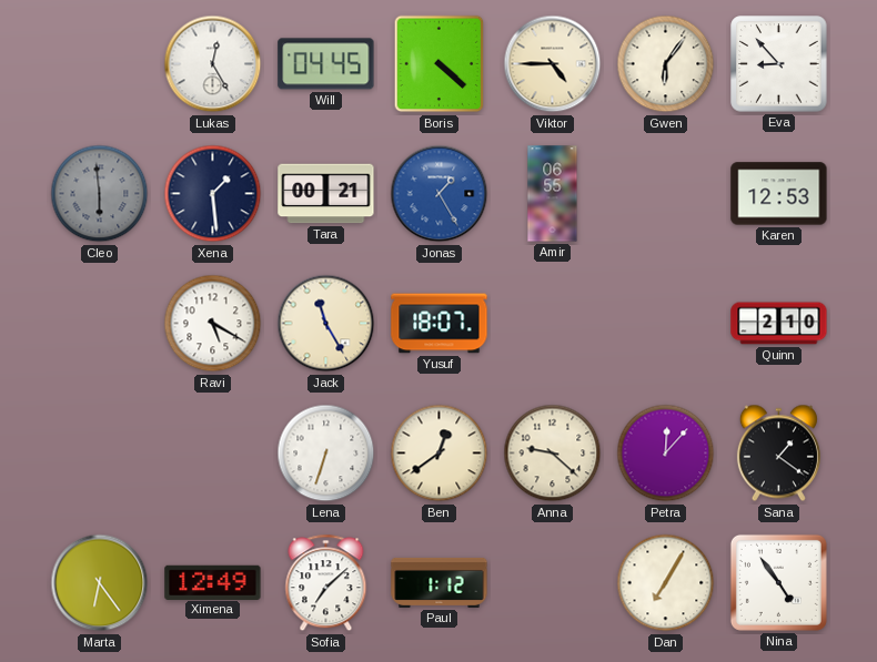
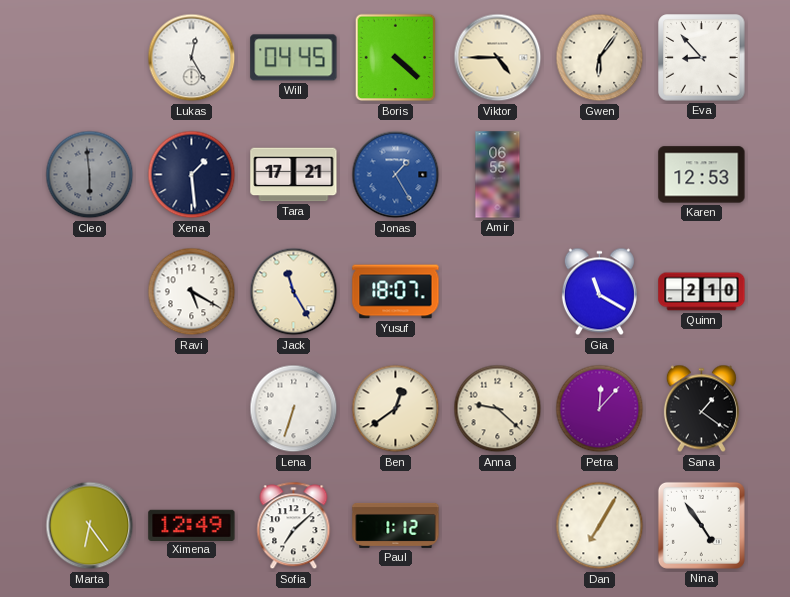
Tara: 00:21 -> 17:21 (294, 175)
Gia: none -> 11:20 (599, 292)
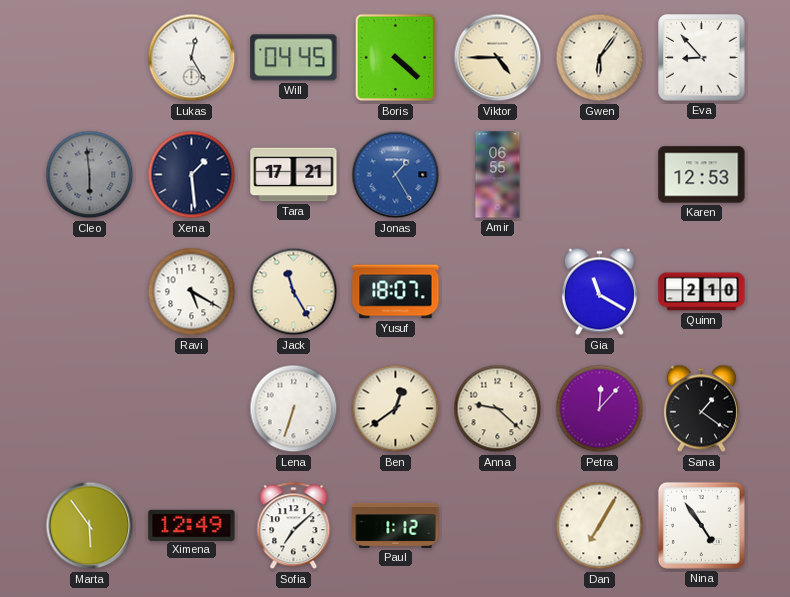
Marta: 6:24 -> 5:54 (90, 526)
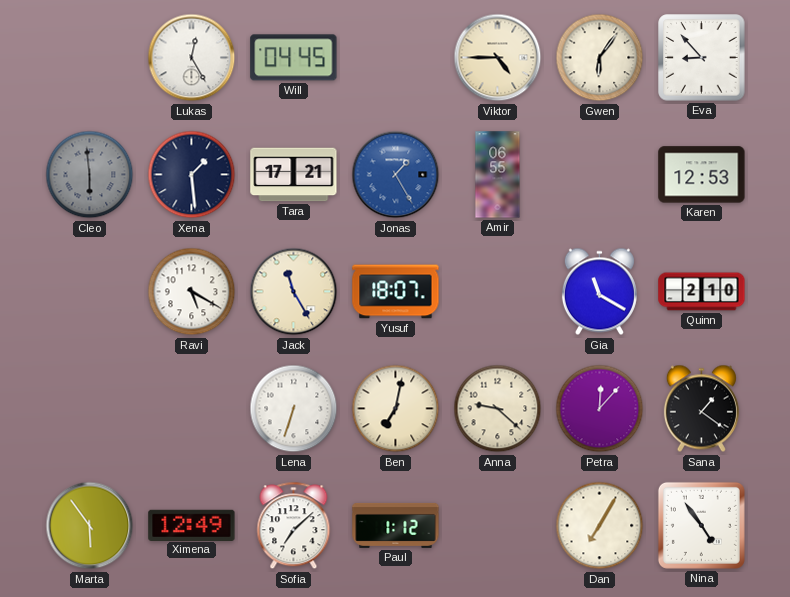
Boris: 4:22 -> none (396, 58)
Ben: 12:39 -> 7:02 (396, 409)
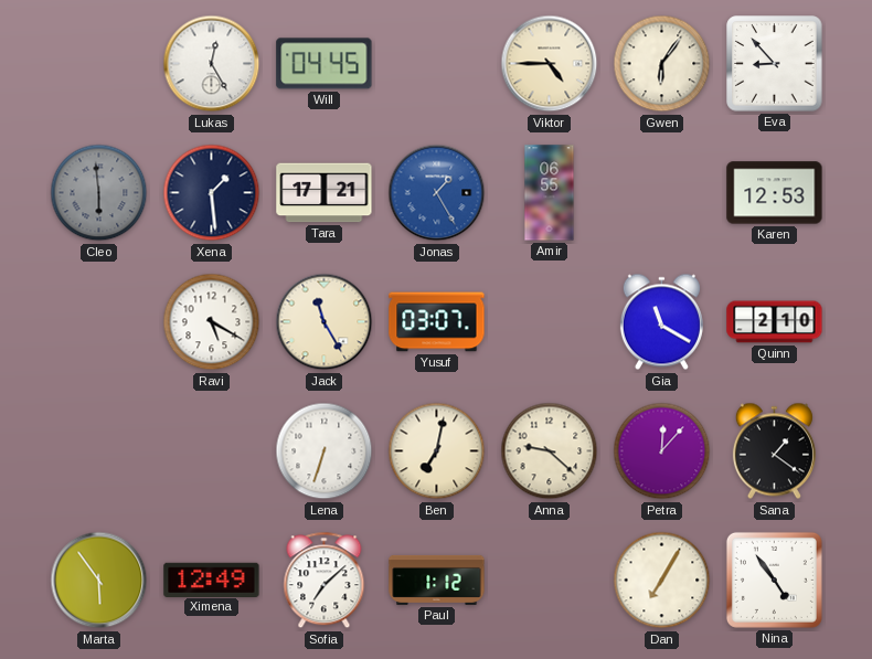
Yusuf: 18:07 -> 03:07 (437, 322)
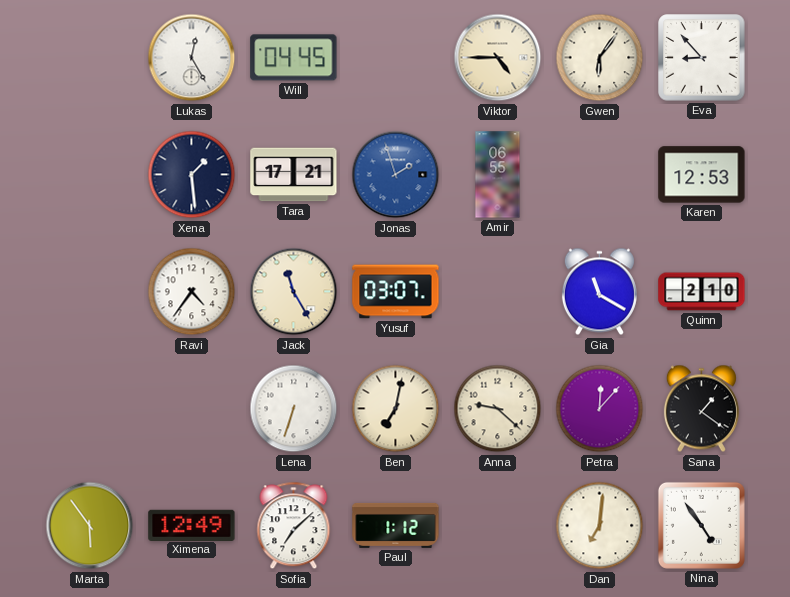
Cleo: 5:59 -> none (99, 193)
Jonas: 1:25 -> 1:57 (396, 175)
Ravi: 5:20 -> 4:36 (192, 292)
Dan: 7:05 -> 7:01 (600, 526)
